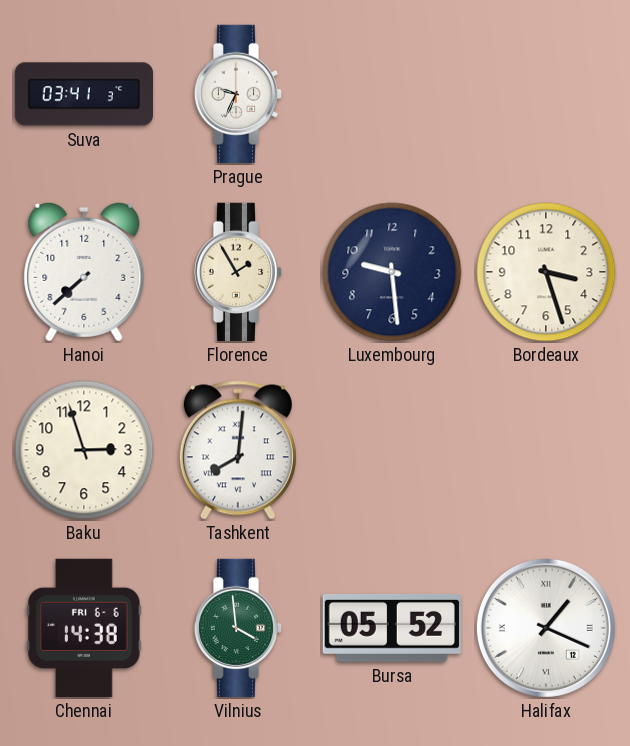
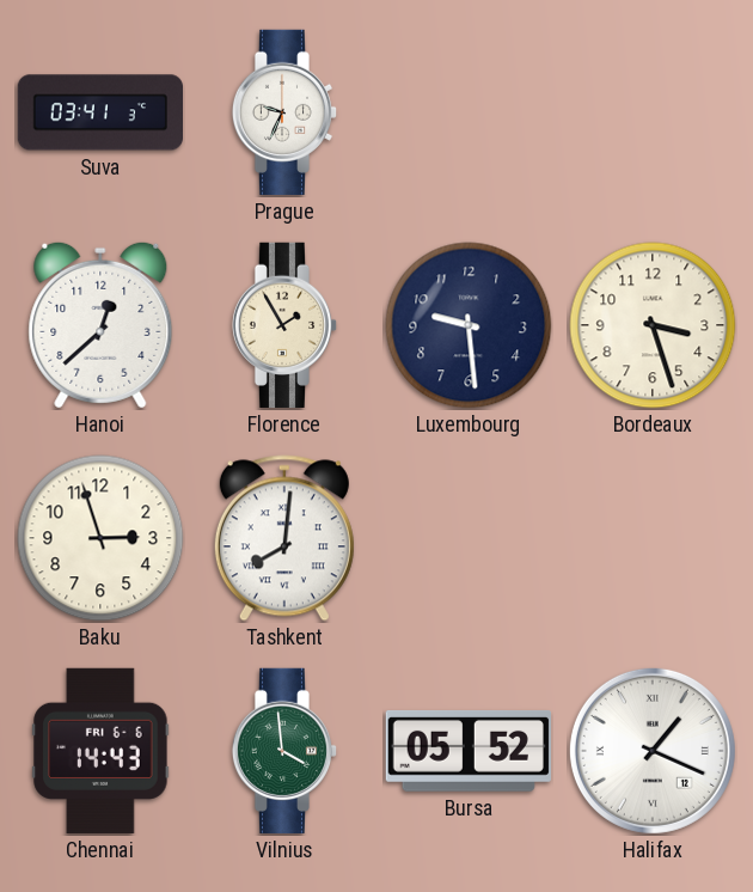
Hanoi: 7:38 -> 12:38 (100, 325)
Chennai: 14:38 -> 14:43 (100, 751)
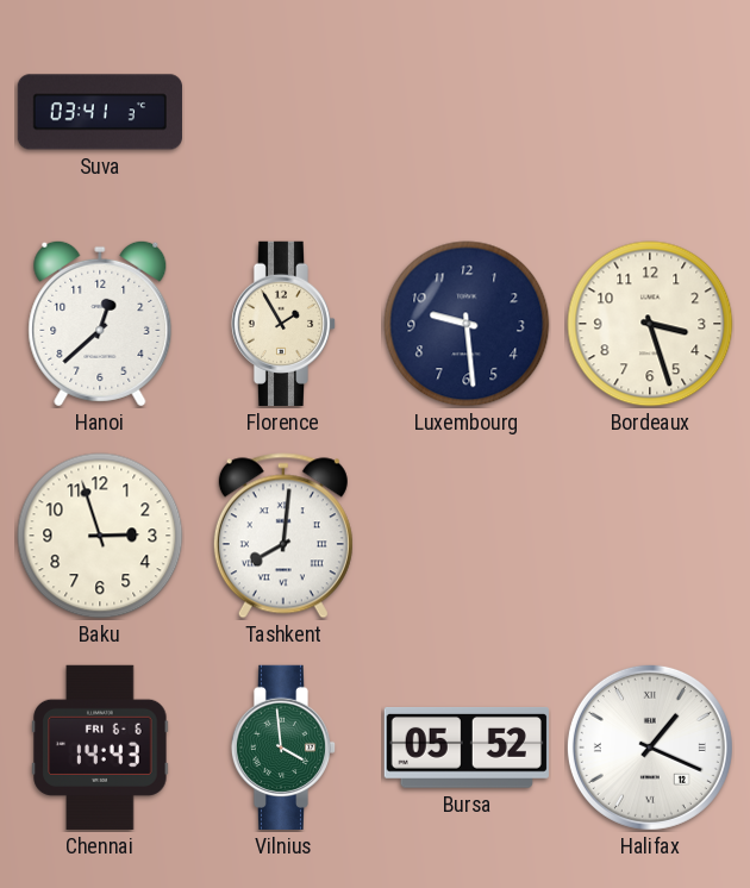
Prague: 9:34 -> none (284, 112)
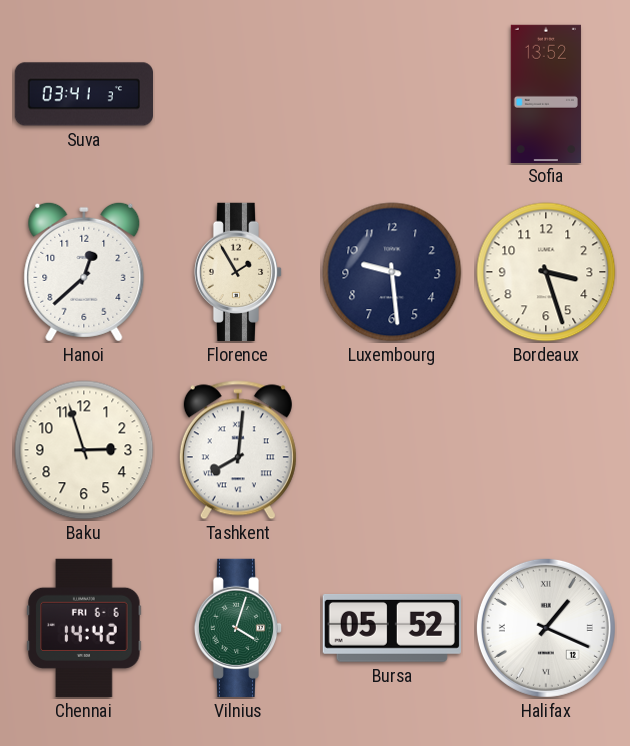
Sofia: none -> 13:52 (546, 93)
Chennai: 14:43 -> 14:42 (84, 628)
Vilnius: 3:59 -> 4:03 (238, 628)
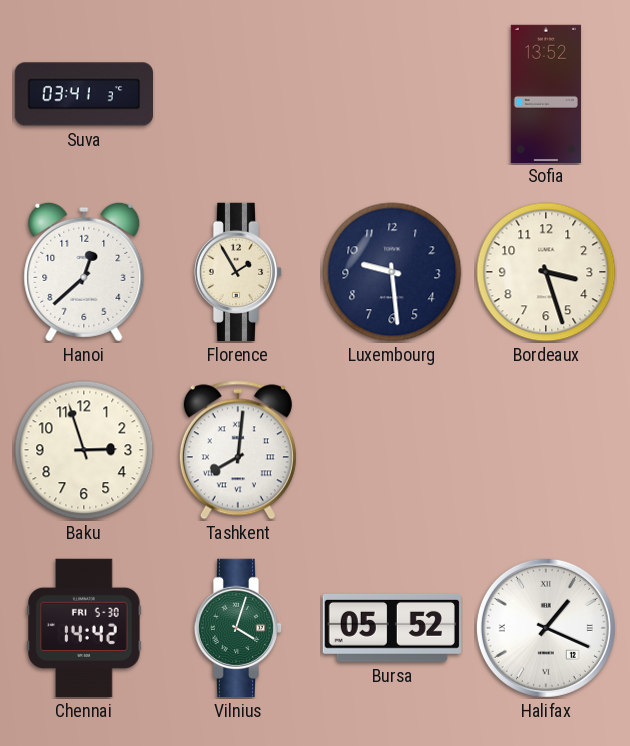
Chennai date: FRI 6-6 -> FRI 5-30 (84, 628)
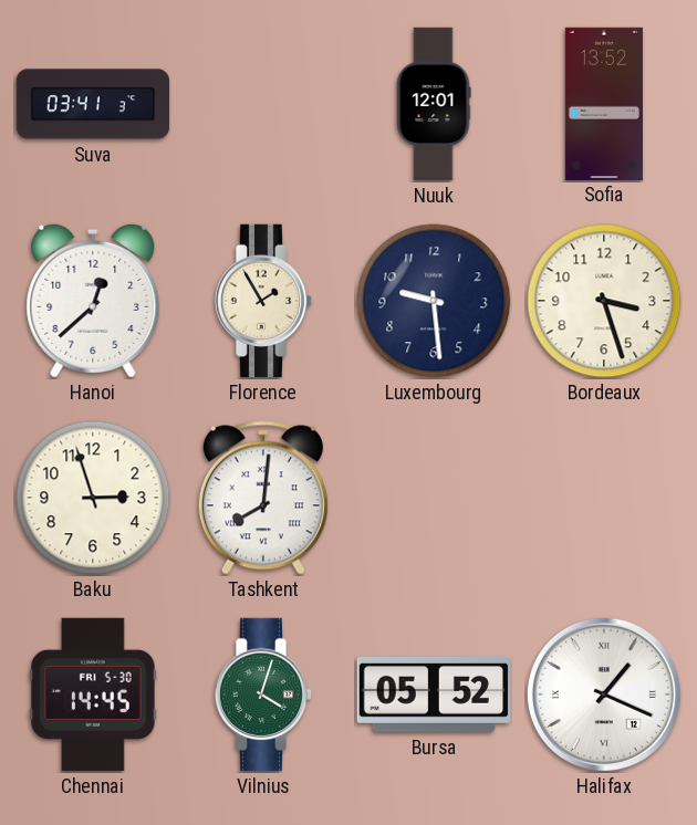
Nuuk: none -> 12:01 (434, 104)
Chennai: 14:42 -> 14:45 (93, 695)
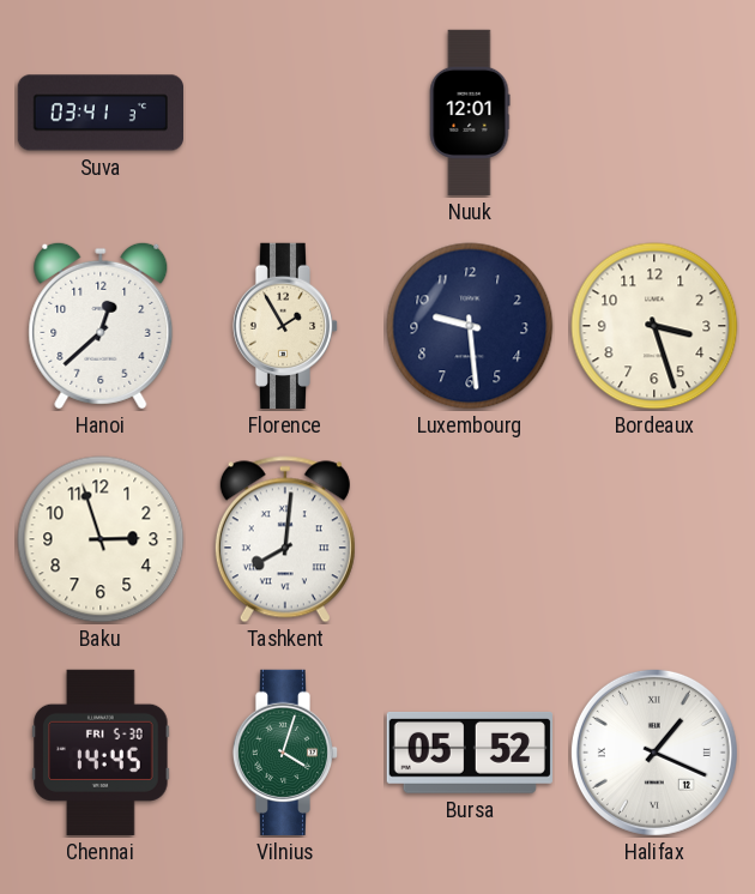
Sofia: 13:52 -> none (604, 103)
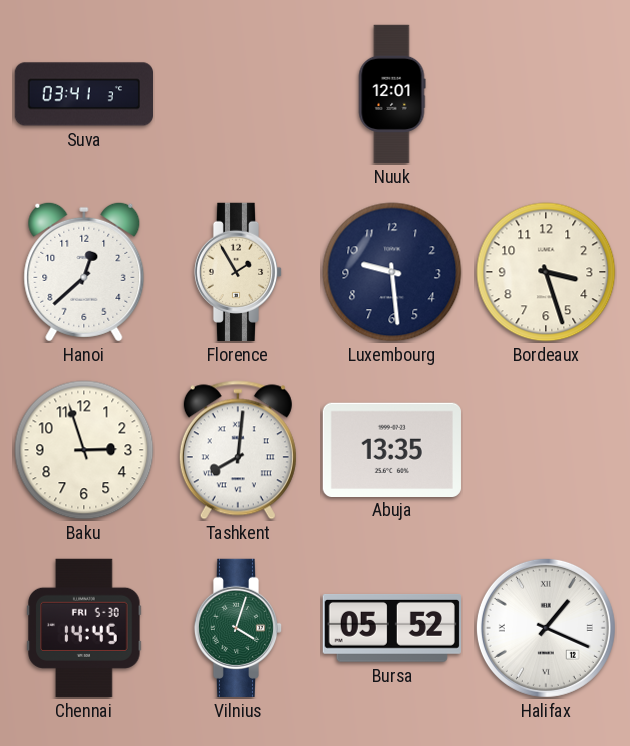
Abuja: none -> 13:35 (392, 449)
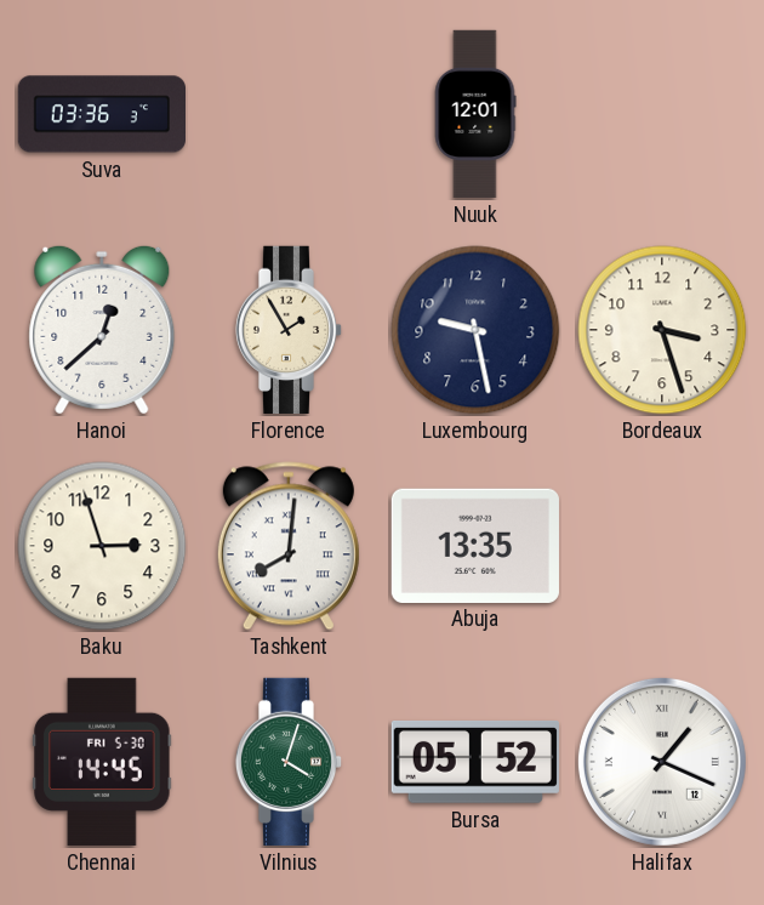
Suva: 03:41 -> 03:36 (101, 114)
Luxembourg: 9:29 -> 9:28 (475, 330)
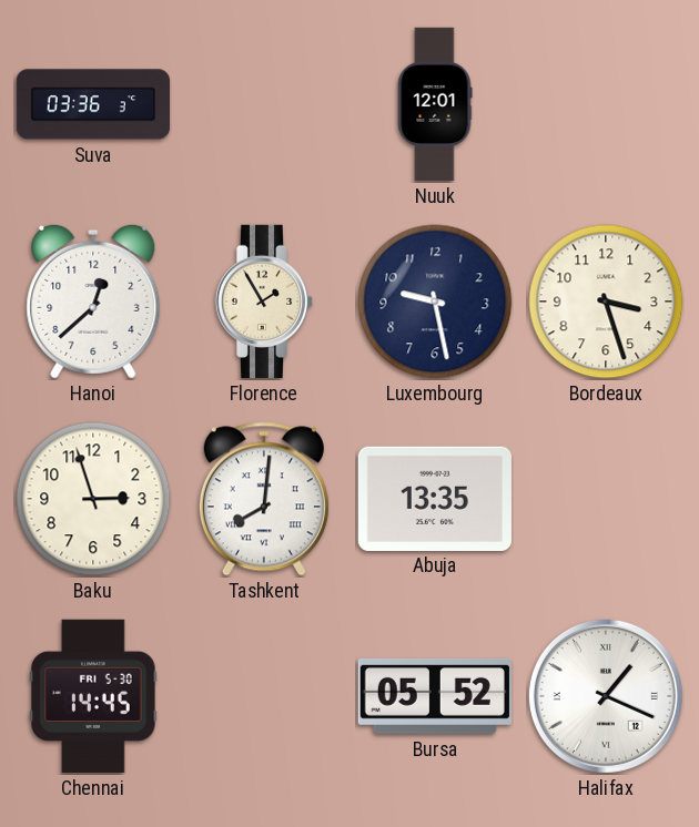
Vilnius: 4:03 -> none (289, 762)
